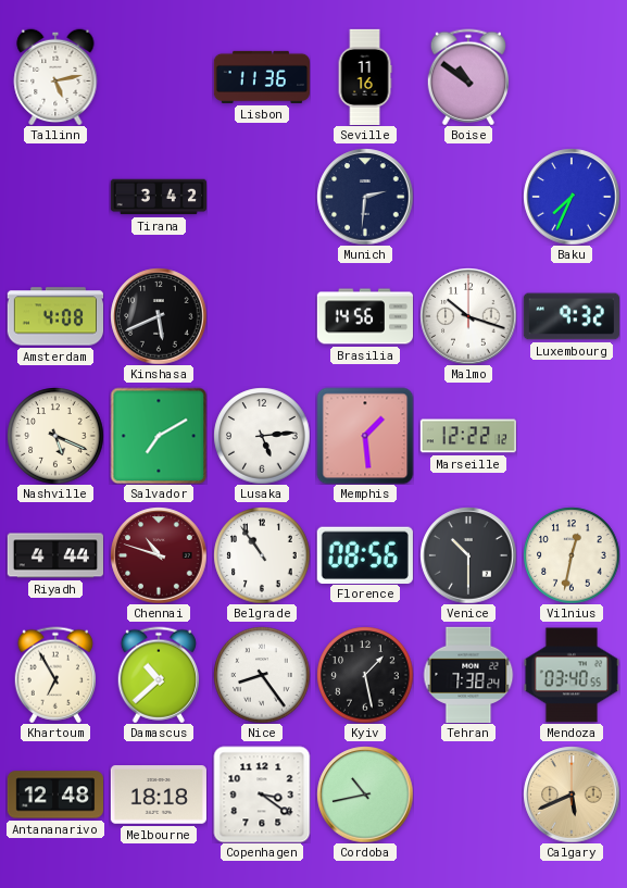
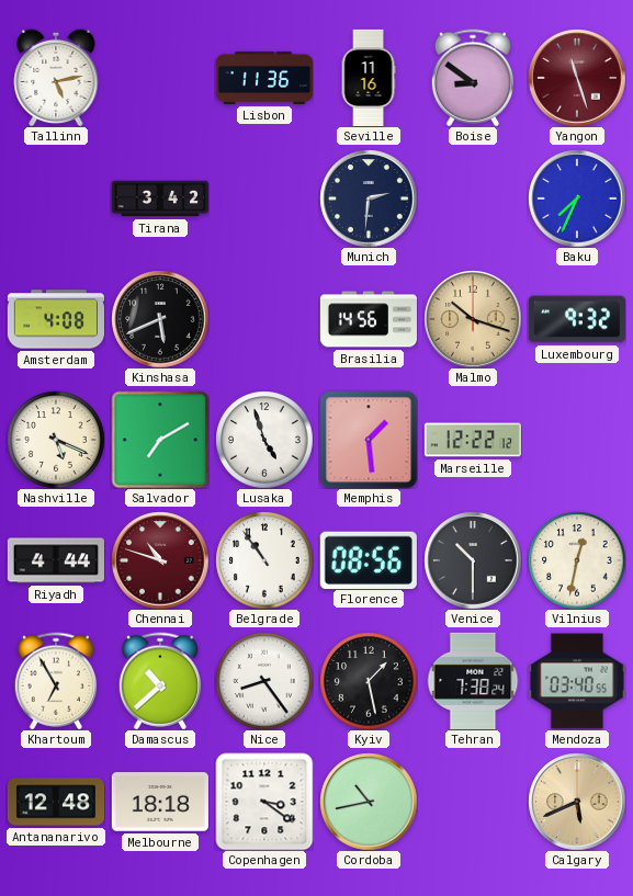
Boise: 10:51 -> 8:51 (472, 78)
Yangon: none -> 11:27 (577, 78)
Malmo dial: white -> champagne (473, 319)
Lusaka: 5:14 -> 4:57 (264, 440)
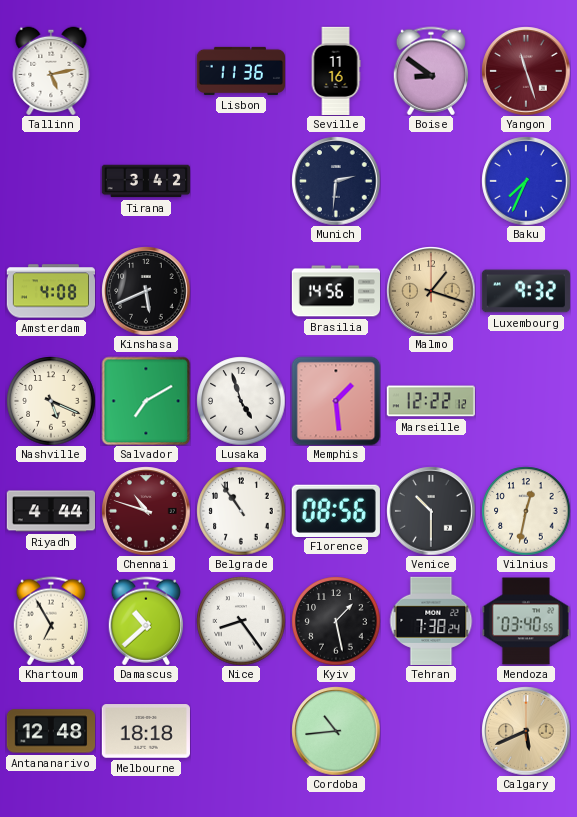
Malmo: 10:18 -> 1:18 (431, 291)
Copenhagen: 3:21 -> none (264, 802)
Cordoba: 10:43 -> 10:44 (336, 731)
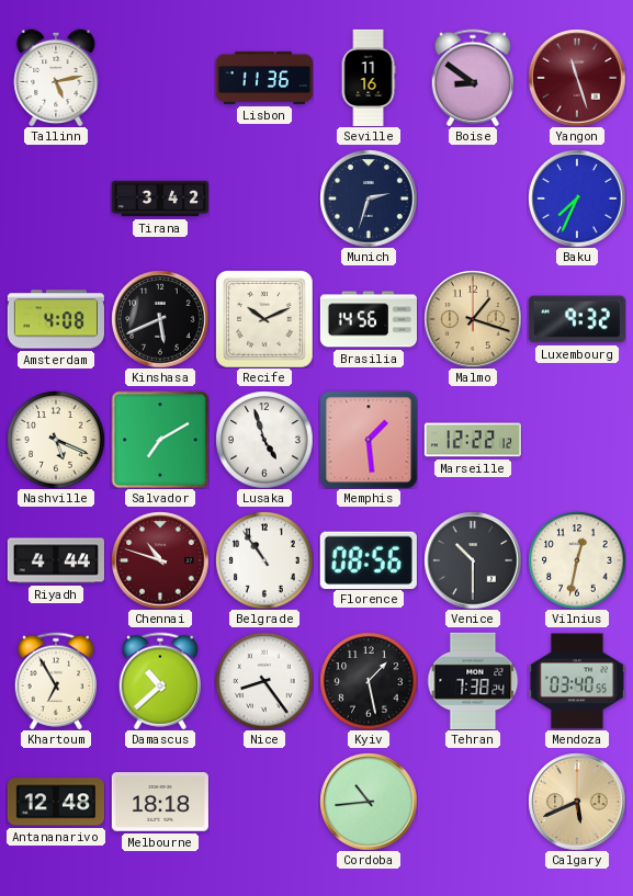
Munich: 2:31 -> 2:33 (369, 199)
Recife: none -> 10:11 (264, 319)
